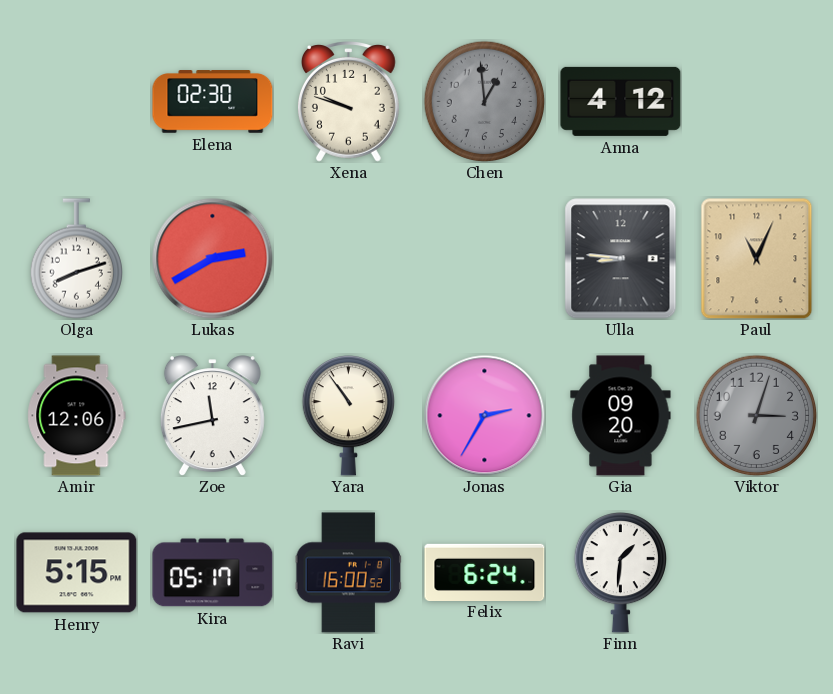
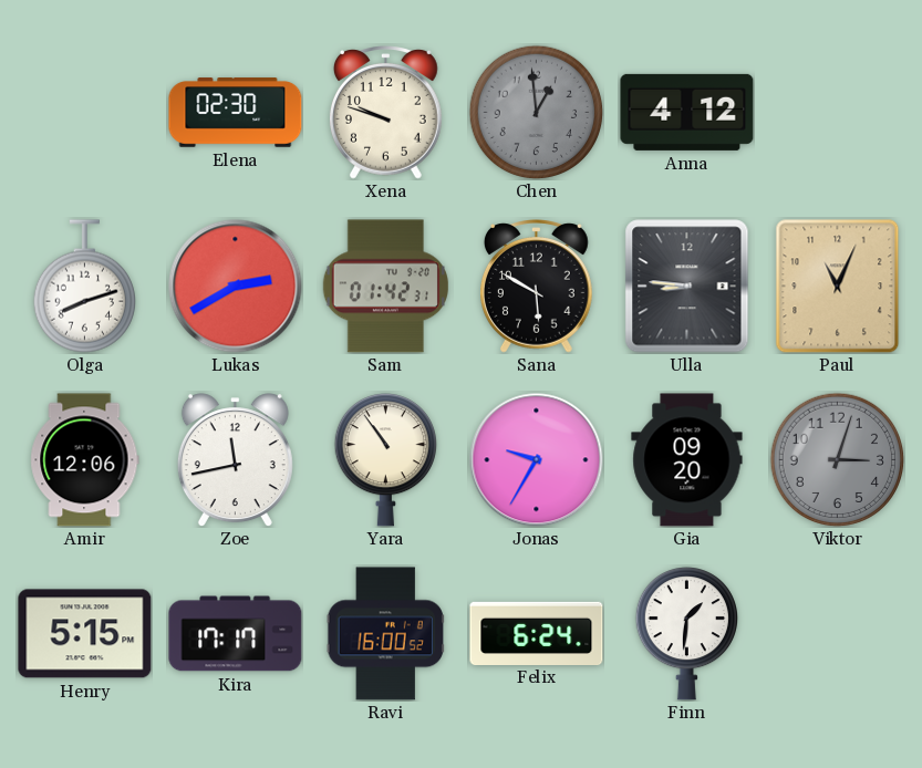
Sam: none -> 01:42 (385, 287)
Sana: none -> 5:50 (536, 287)
Jonas: 2:35 -> 9:35 (537, 460)
Kira: 05:17 -> 17:17 (236, 634)
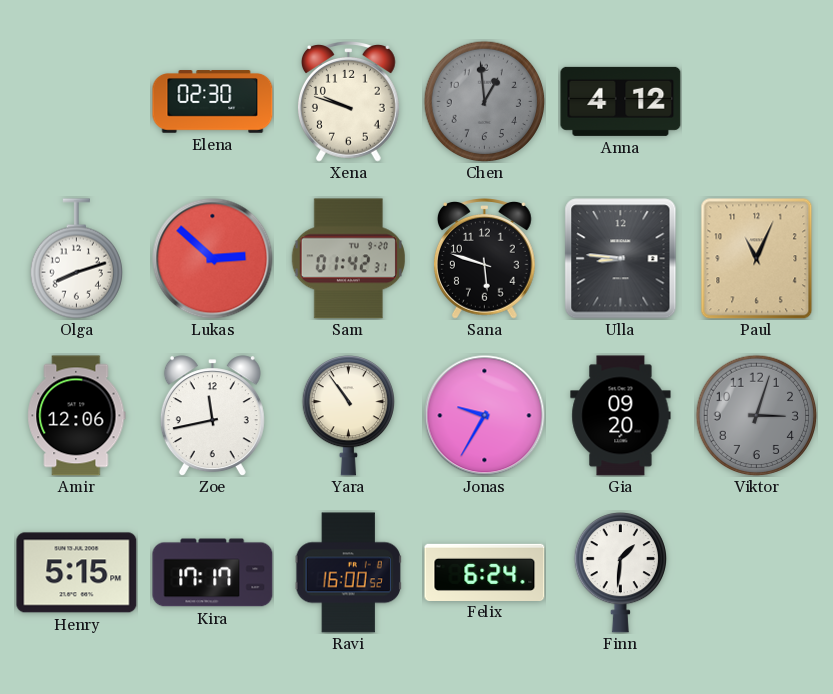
Lukas: 2:40 -> 2:52 (213, 259)
Sana: 5:50 -> 5:48 (484, 259)
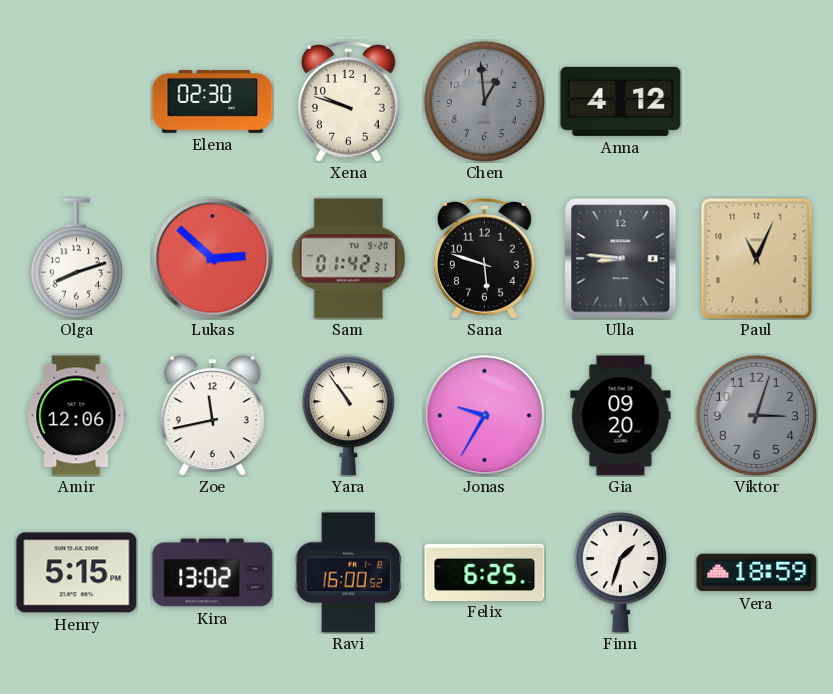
Kira: 17:17 -> 13:02 (213, 573)
Felix: 6:24 -> 6:25 (485, 572)
Finn: 1:31 -> 1:33 (620, 573)
Vera: none -> 18:59 (757, 573)
